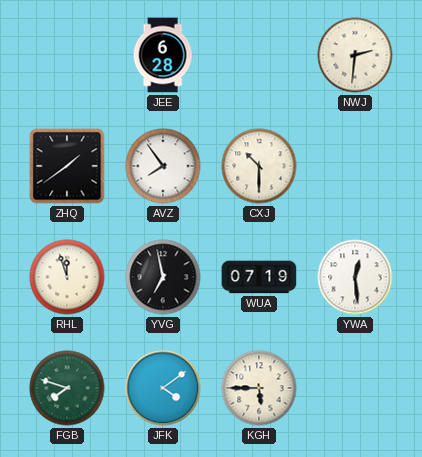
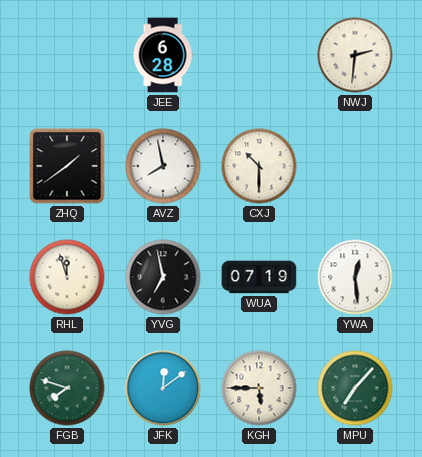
AVZ: 7:54 -> 7:58 (163, 166)
JFK: 4:09 -> 12:09 (163, 388)
MPU: none -> 7:07 (355, 388)
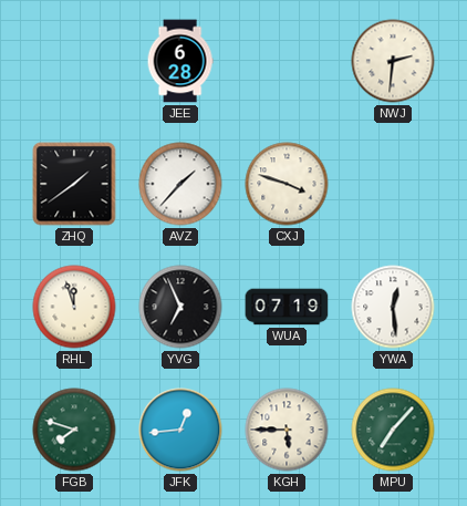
AVZ: 7:58 -> 1:37 (180, 184)
CXJ: 10:30 -> 3:48 (287, 184)
YVG: 6:58 -> 6:56 (180, 307)
JFK: 12:09 -> 12:44 (180, 430)
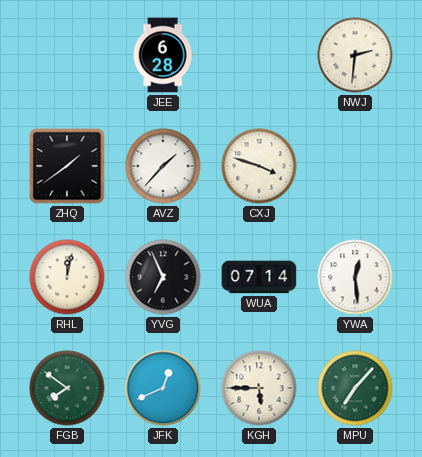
RHL: 11:57 -> 12:02 (67, 277)
WUA: 07:19 -> 07:14 (259, 277)
FGB: 7:48 -> 7:51 (67, 388)
JFK: 12:44 -> 12:41 (163, 388)
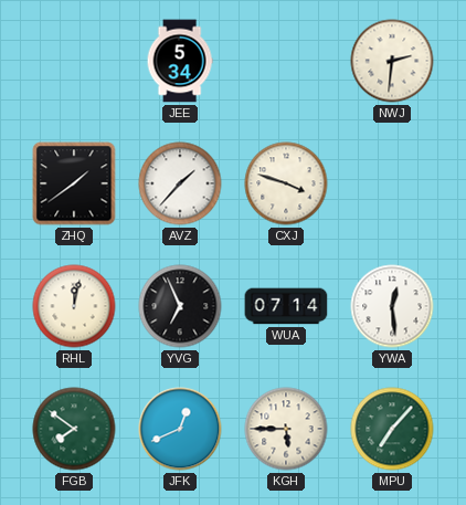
JEE: 6:28 -> 5:34 (180, 61)
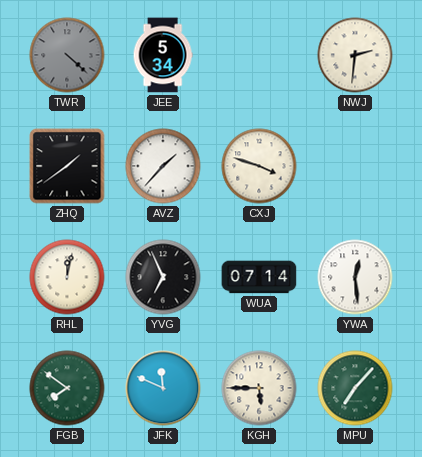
TWR: none -> 4:22 (67, 55)
JFK: 12:41 -> 11:49 (163, 388)
